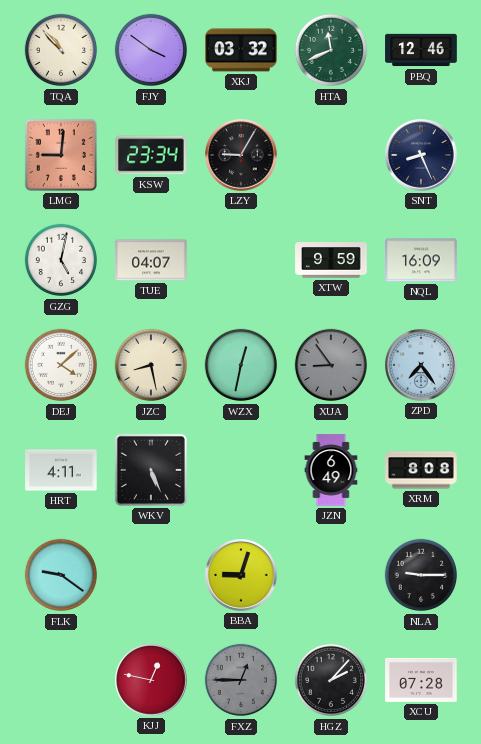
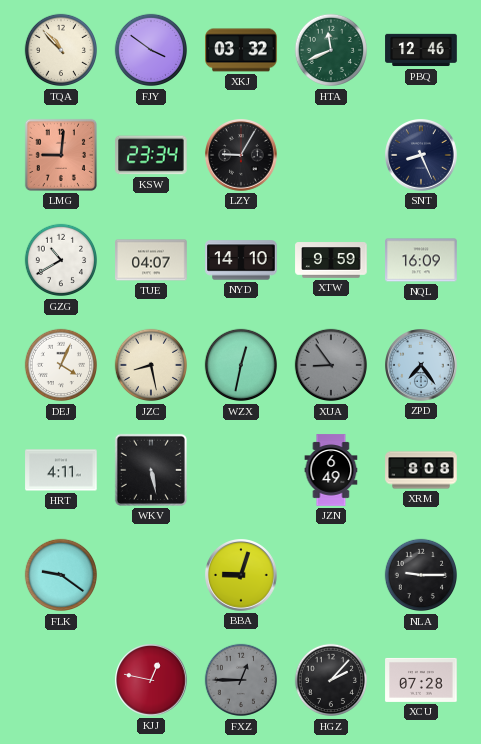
GZG: 5:02 -> 10:40 (61, 260)
NYD: none -> 14:10 (241, 260)
DEJ: 4:08 -> 4:04 (61, 365)
WKV: 5:26 -> 5:28 (151, 470)
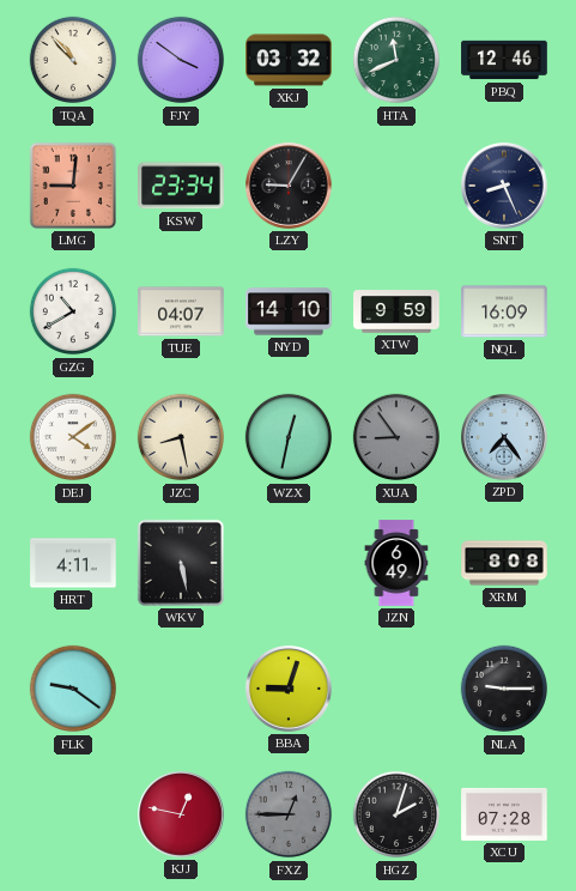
DEJ: 4:04 -> 4:09 (73, 437)
HGZ: 2:07 -> 2:03 (396, 814)
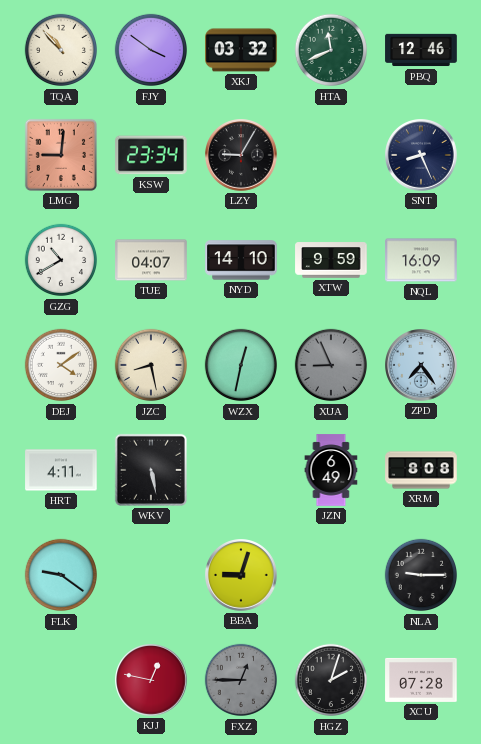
XUA: 8:54 -> 8:56 (331, 365)
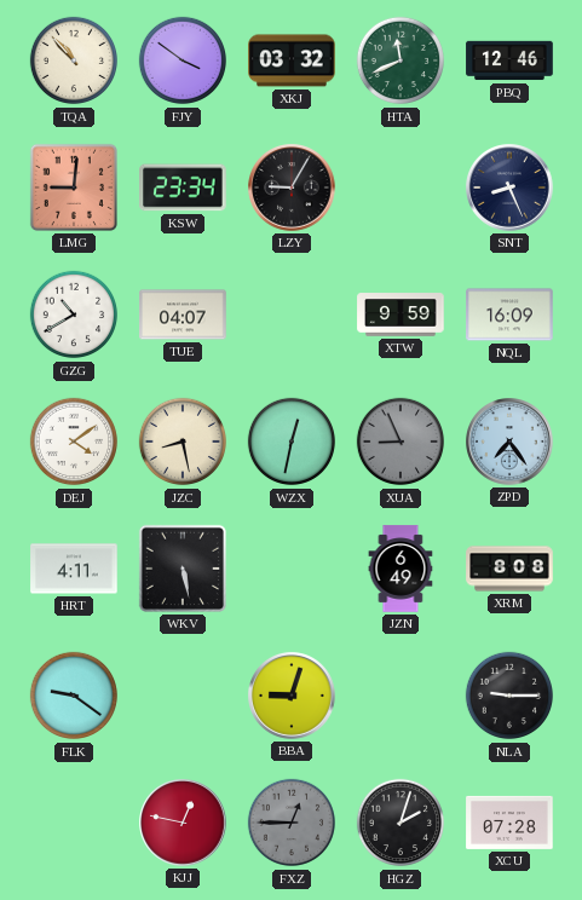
NYD: 14:10 -> none (241, 260)
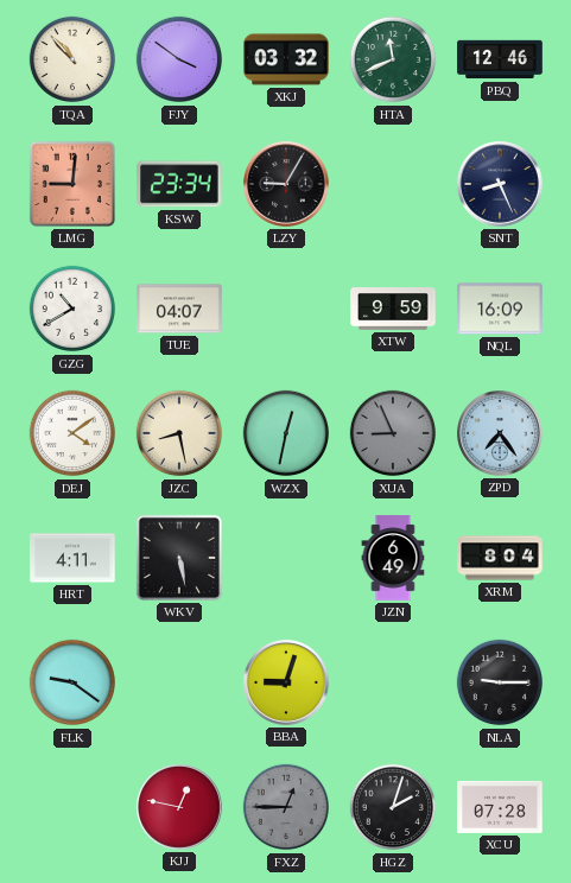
XRM: 8:08 -> 8:04 (500, 558)
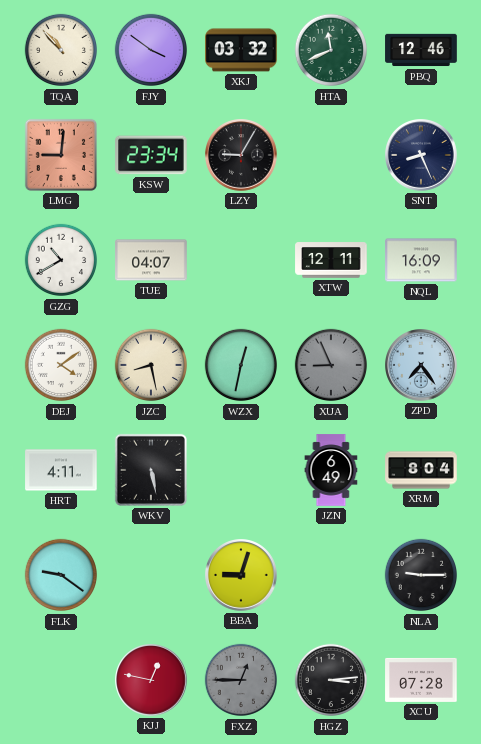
XTW: 9:59 -> 12:11 (331, 260)
HGZ: 2:03 -> 3:14 (331, 680)
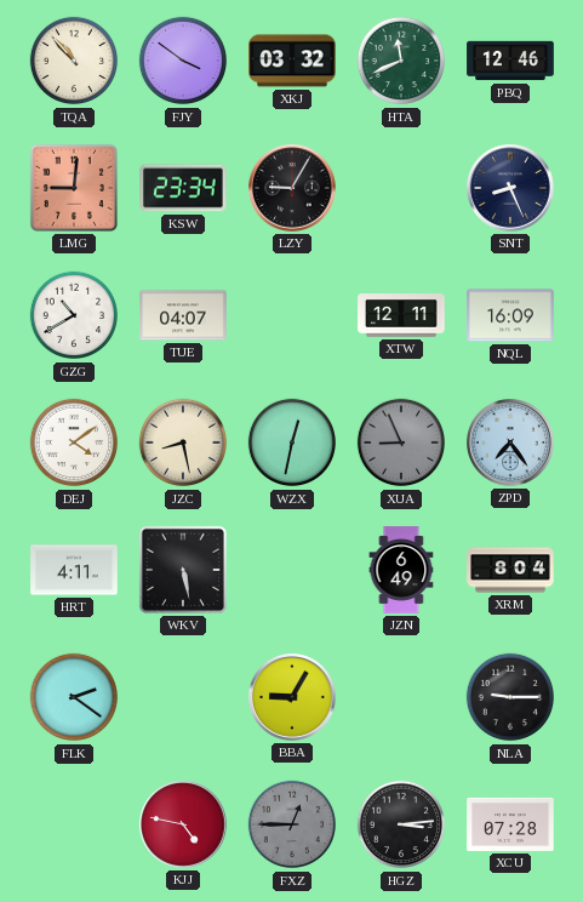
FLK: 9:21 -> 2:21 (74, 697)
BBA: 9:03 -> 9:05 (292, 697)
KJJ: 12:47 -> 4:47 (183, 824)
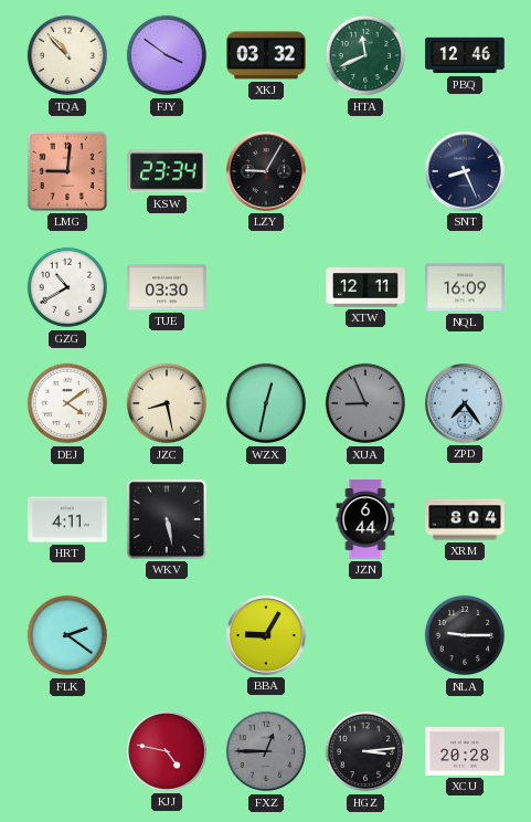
TUE: 04:07 -> 03:30 (167, 287)
JZN: 6:49 -> 6:44 (365, 519)
XCU: 07:28 -> 20:28 (465, 751)
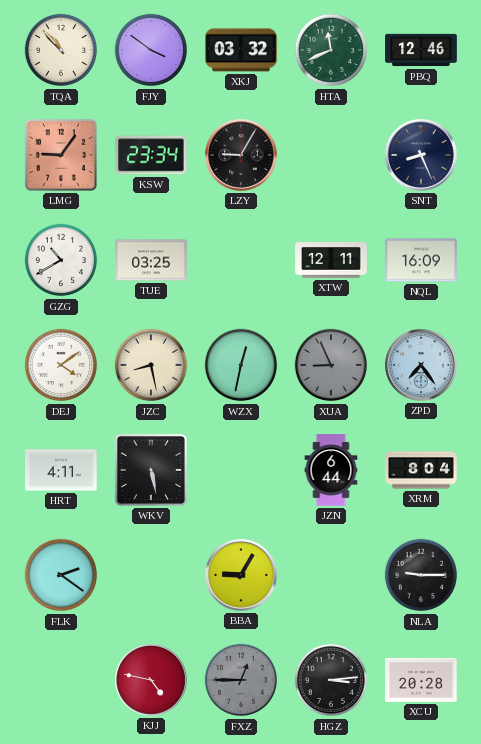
LMG: 9:01 -> 9:06 (61, 155)
TUE: 03:30 -> 03:25 (151, 260)
